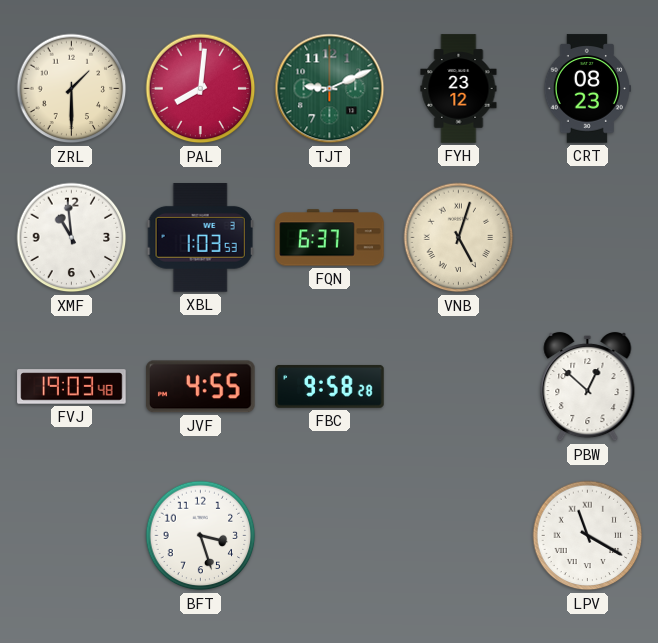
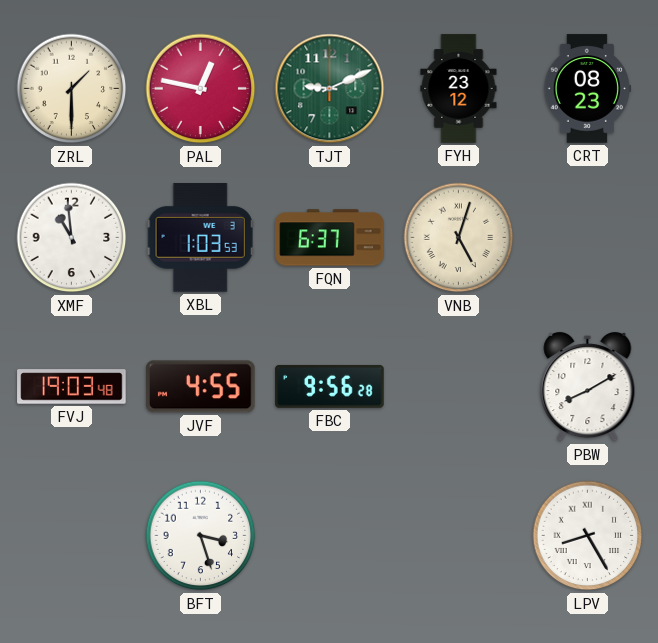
PAL: 8:01 -> 12:47 (201, 89)
FBC: 9:58 -> 9:56 (330, 386)
PBW: 12:52 -> 8:10 (588, 387)
LPV: 11:20 -> 8:25 (588, 536)
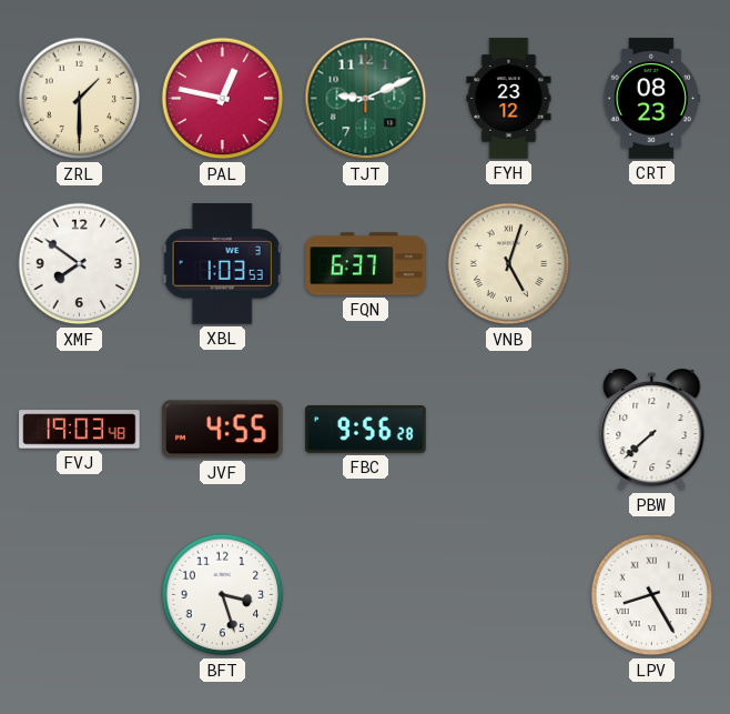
XMF: 10:59 -> 7:51 (80, 264)
PBW: 8:10 -> 7:38 (652, 430)
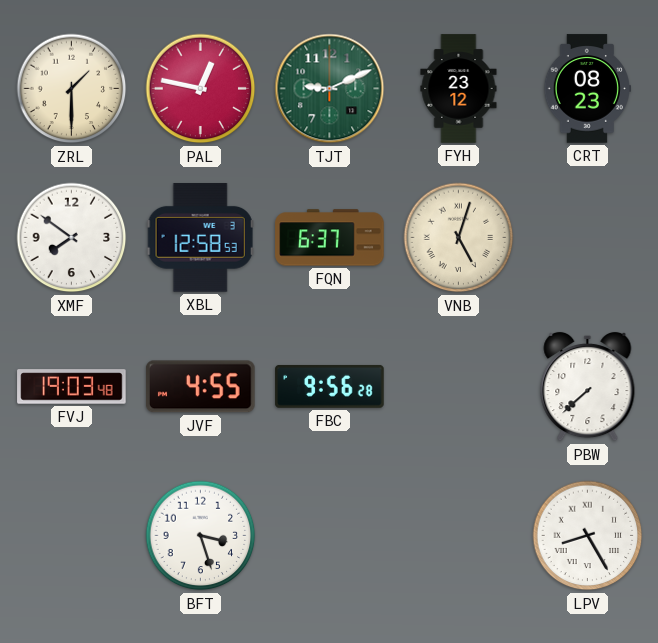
XBL: 1:03 -> 12:58 (200, 238)
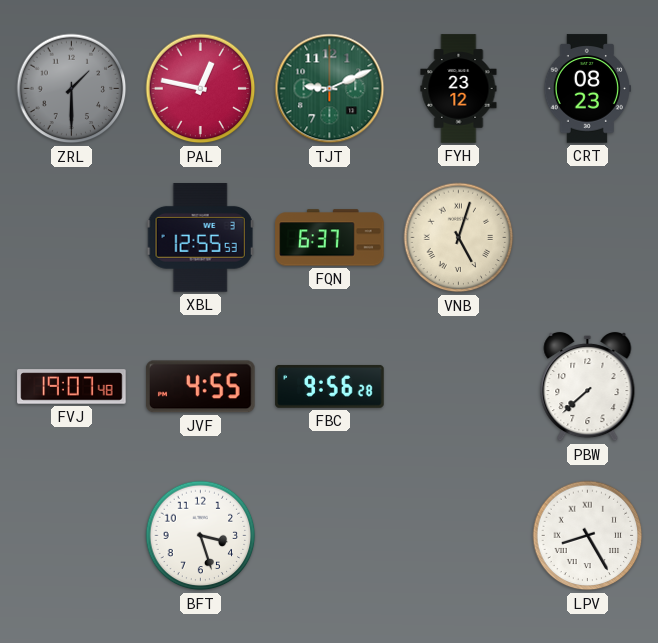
ZRL dial: cream -> grey (72, 89)
XMF: 7:51 -> none (72, 238)
XBL: 12:58 -> 12:55 (200, 238)
FVJ: 19:03 -> 19:07 (72, 387)
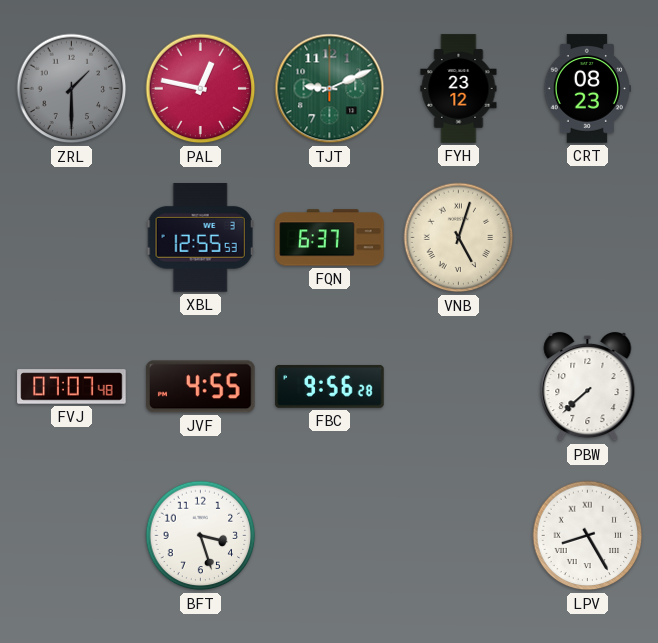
FVJ: 19:07 -> 07:07 (72, 387)
